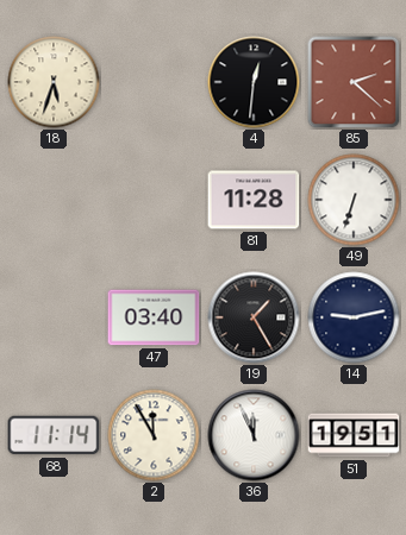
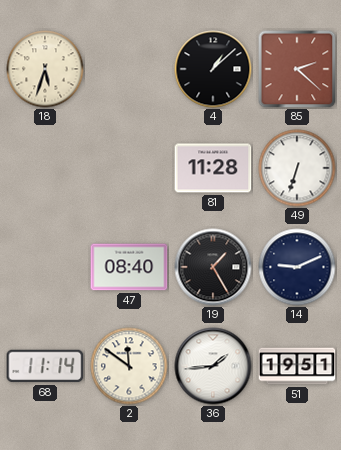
4: 12:31 -> 1:08 (213, 69)
47: 03:40 -> 08:40 (129, 267)
14: 9:13 -> 9:11 (297, 267)
2: 11:55 -> 11:51 (129, 366)
36: 11:56 -> 1:44 (213, 366)
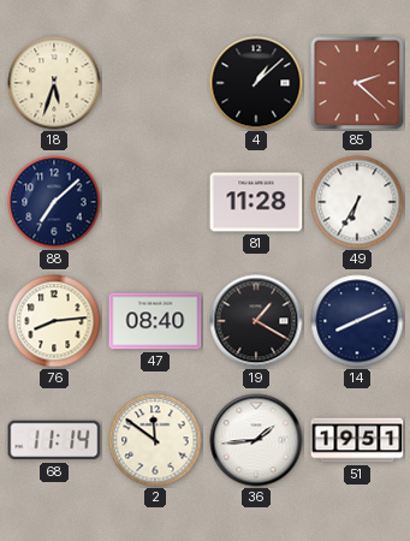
88: none -> 7:08 (54, 202)
49: 6:33 -> 6:35 (357, 202)
76: none -> 8:14 (54, 321)
19: 1:25 -> 1:20 (256, 321)
14: 9:11 -> 8:11 (357, 321)
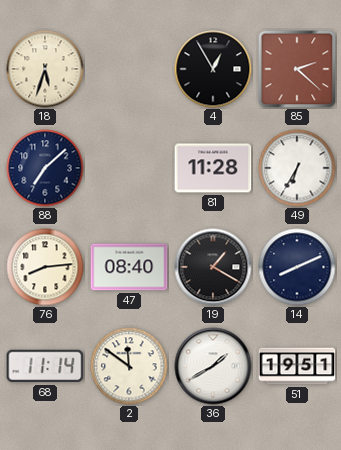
4: 1:08 -> 12:55 (213, 69)
36: 1:44 -> 1:40 (213, 366)
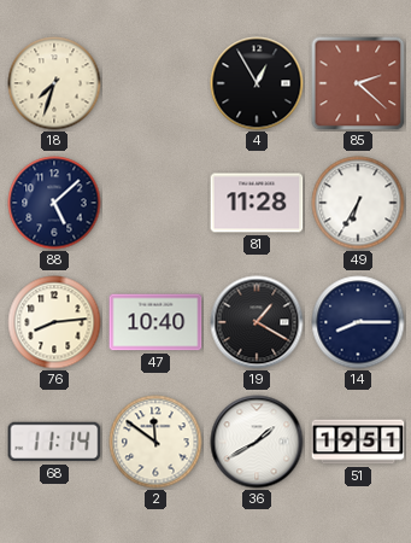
18: 5:33 -> 7:33 (54, 83)
88: 7:08 -> 5:08 (54, 203)
47: 08:40 -> 10:40 (155, 322)
14: 8:11 -> 8:15 (358, 322)
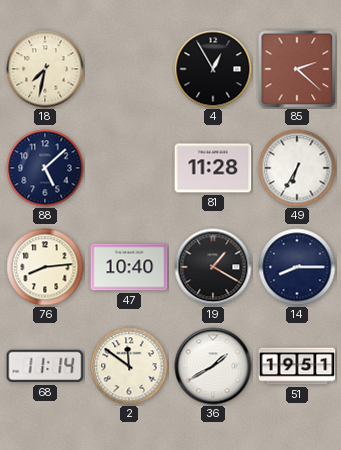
18: 7:33 -> 7:32 (45, 69)
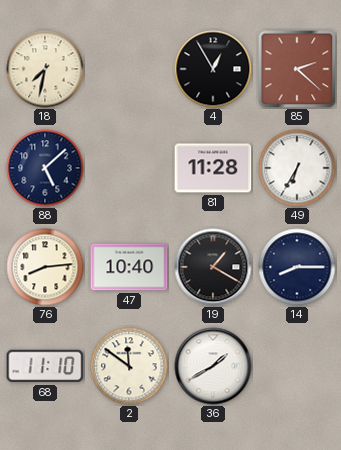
68: 11:14 -> 11:10 (45, 366)
51: 19:51 -> none (297, 366)
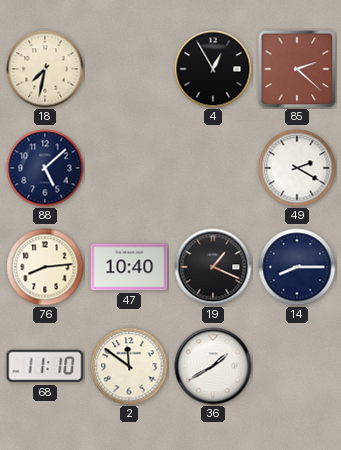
81: 11:28 -> none (213, 168)
49: 6:35 -> 2:20 (297, 168)
19: 1:20 -> 1:19 (213, 267)
